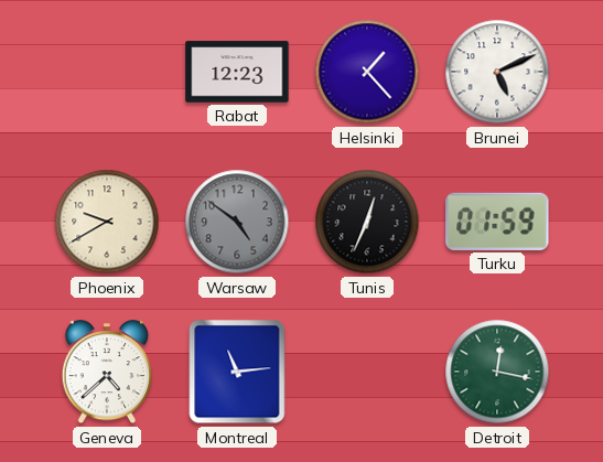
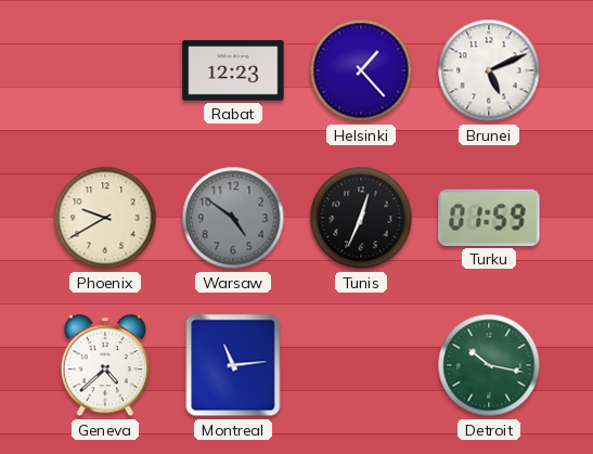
Detroit: 12:17 -> 10:17 (489, 365)
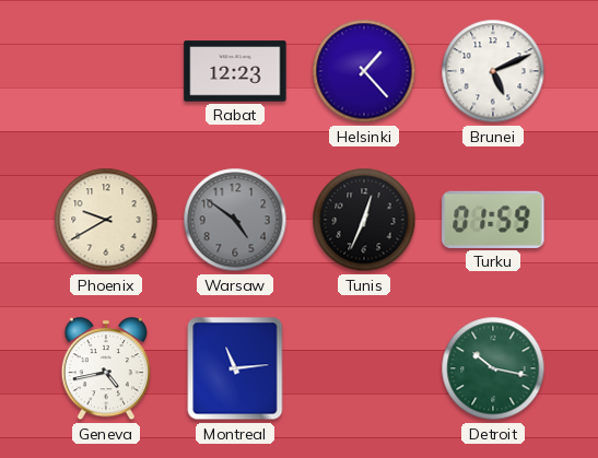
Geneva: 4:38 -> 4:43 (106, 369)
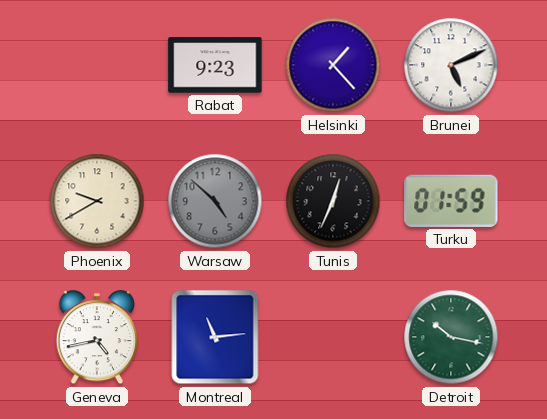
Rabat: 12:23 -> 9:23 (215, 65)
Warsaw: 4:51 -> 4:52 (215, 201)
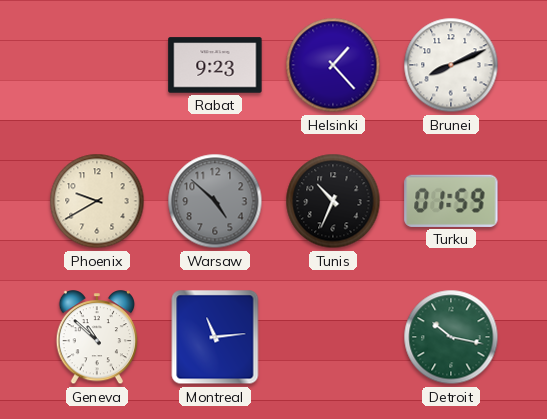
Brunei: 5:11 -> 8:11 (451, 65)
Tunis: 12:34 -> 10:34 (333, 201)
Geneva: 4:43 -> 10:52 (97, 338)
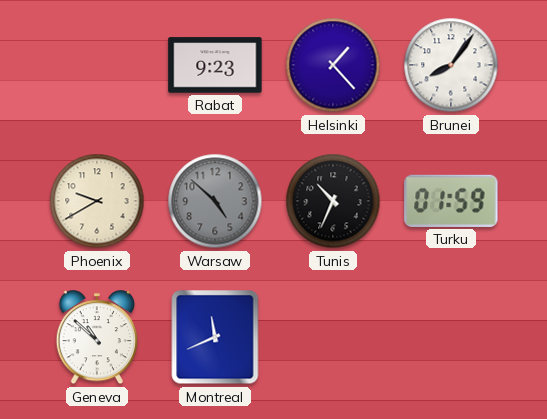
Brunei: 8:11 -> 8:06 (451, 65)
Montreal: 11:14 -> 11:41 (215, 337)
Detroit: 10:17 -> none (451, 337)
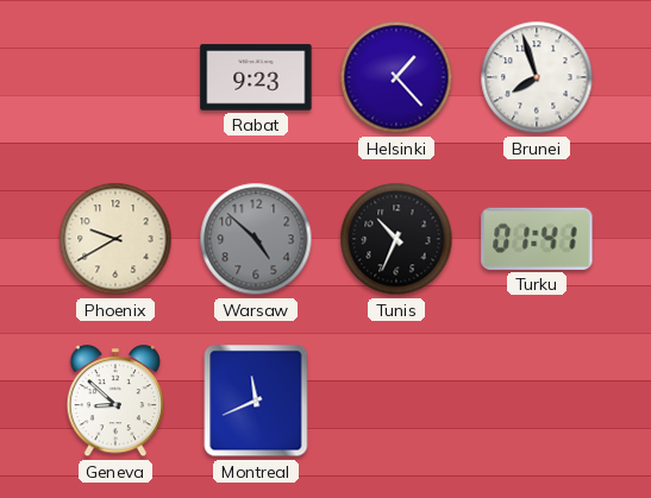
Brunei: 8:06 -> 7:57 (537, 77)
Turku: 01:59 -> 01:41 (537, 239)
Geneva: 10:52 -> 8:52 (115, 402)
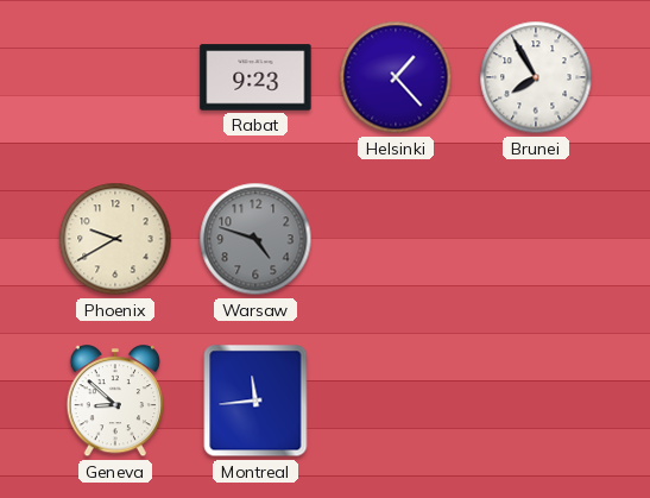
Brunei: 7:57 -> 7:55 (536, 77)
Warsaw: 4:52 -> 4:48 (255, 239)
Tunis: 10:34 -> none (396, 239)
Turku: 01:41 -> none (537, 239)
Montreal: 11:41 -> 11:44 (255, 401)
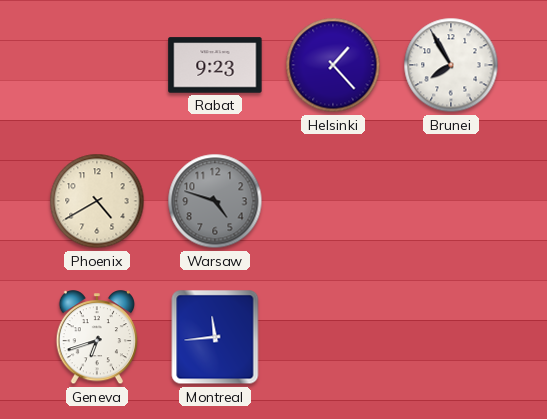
Phoenix: 9:40 -> 4:40 (97, 201)
Geneva: 8:52 -> 6:42 (97, 338)
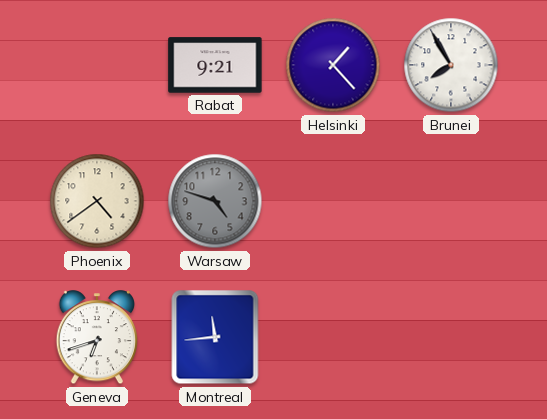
Rabat: 9:23 -> 9:21 (215, 65)
Phoenix: 4:40 -> 4:39 (97, 201)
